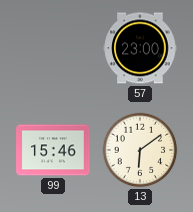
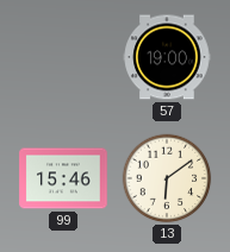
57: 23:00 -> 19:00 (167, 57)
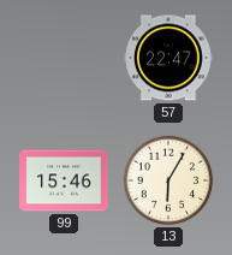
57: 19:00 -> 22:47 (168, 58)
13: 6:09 -> 6:05 (168, 180)
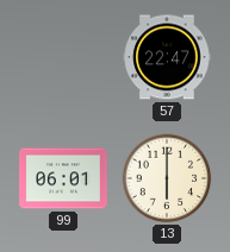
99: 15:46 -> 06:01 (63, 178)
13: 6:05 -> 6:00 (167, 178)
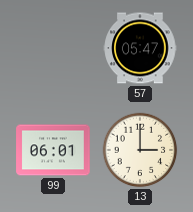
57: 22:47 -> 05:47 (140, 48)
13: 6:00 -> 3:00 (140, 150)
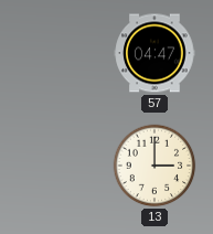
57: 05:47 -> 04:47 (155, 53)
99: 06:01 -> none (53, 150)
